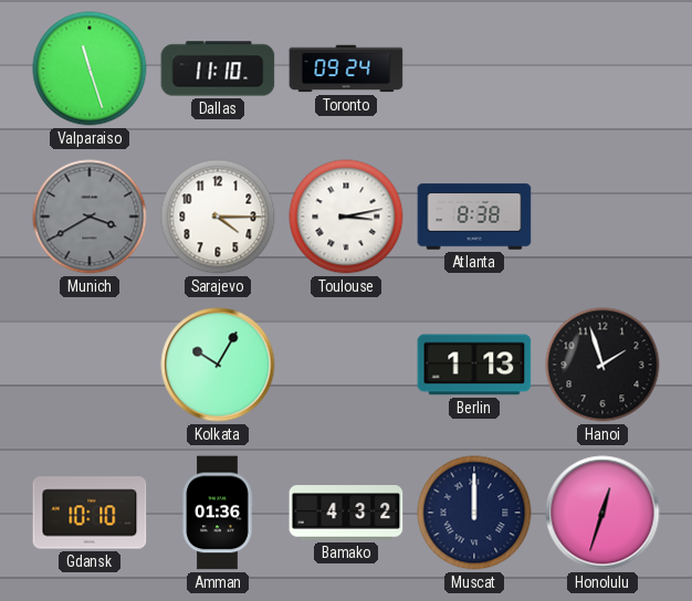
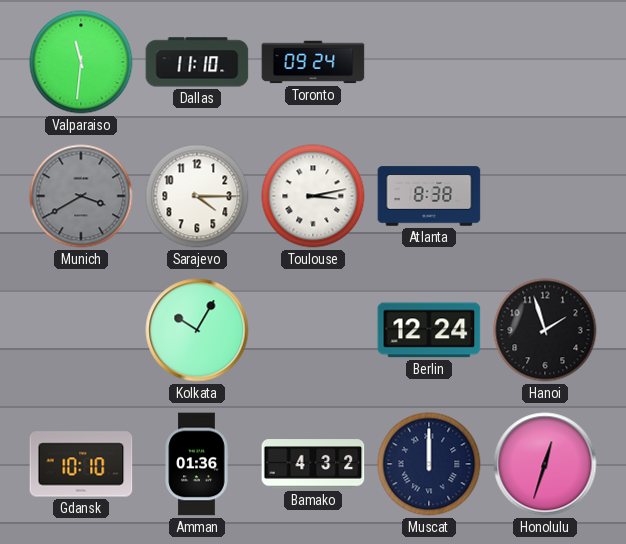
Valparaiso: 11:27 -> 11:31 (81, 62)
Berlin: 1:13 -> 12:24 (429, 330)
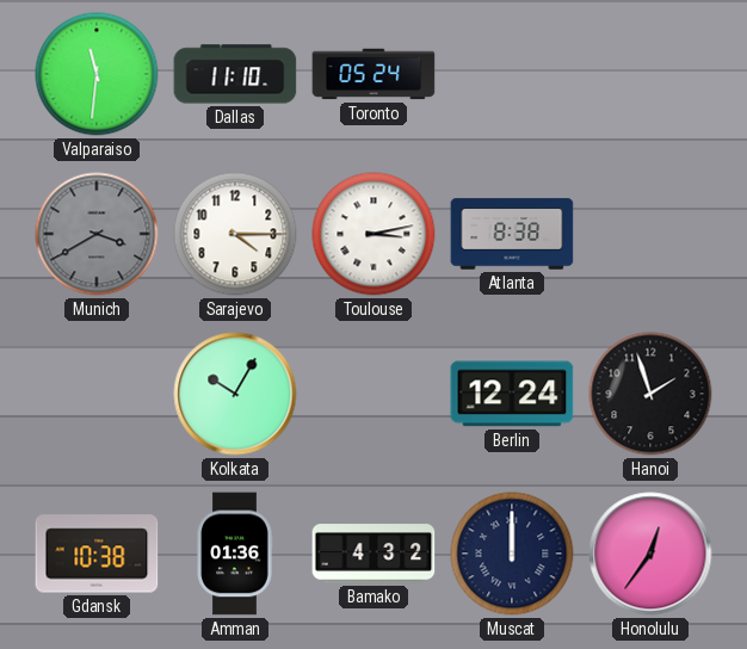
Toronto: 09:24 -> 05:24 (373, 74)
Gdansk: 10:10 -> 10:38 (97, 554)
Honolulu: 12:33 -> 12:36 (650, 554)
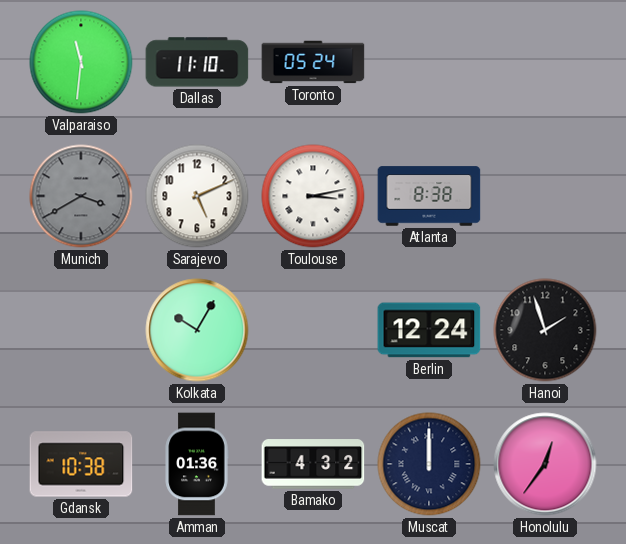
Sarajevo: 4:15 -> 5:11 (197, 196)
